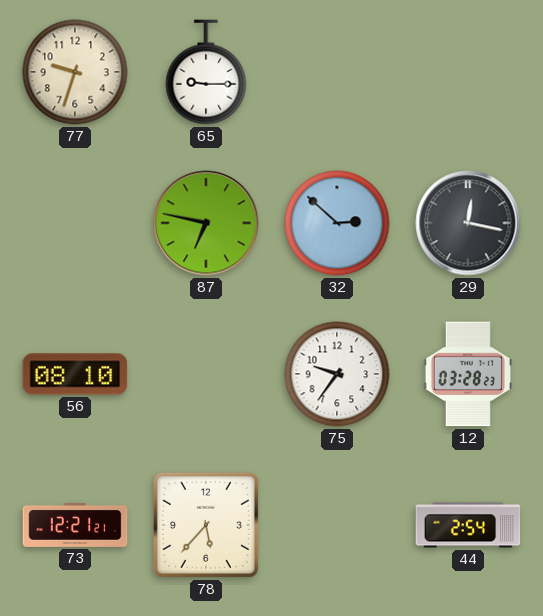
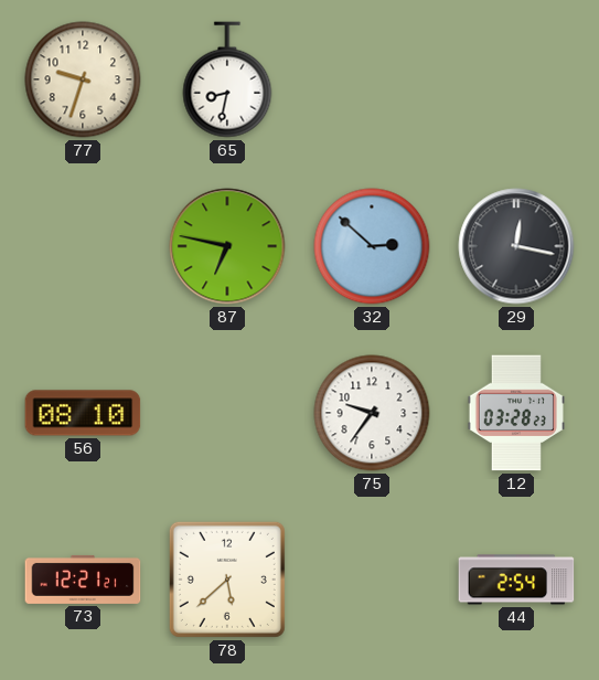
65: 9:15 -> 8:32 (227, 79)
78: 5:37 -> 5:38 (227, 580)
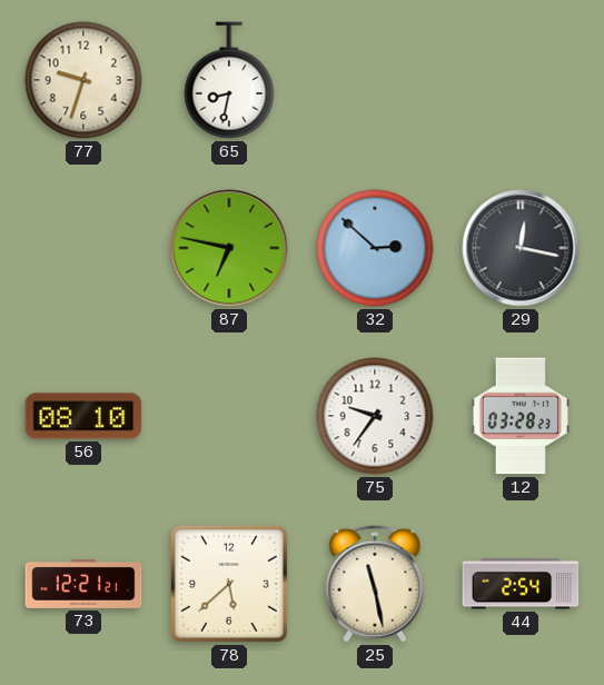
25: none -> 11:28 (375, 584)
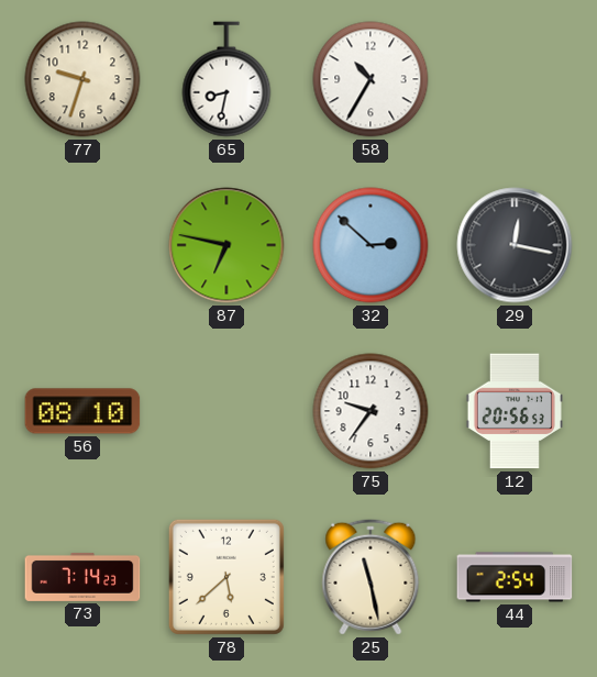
58: none -> 10:35 (371, 79)
12: 03:28 -> 20:56 (515, 411)
73: 12:21 -> 7:14 (82, 577)
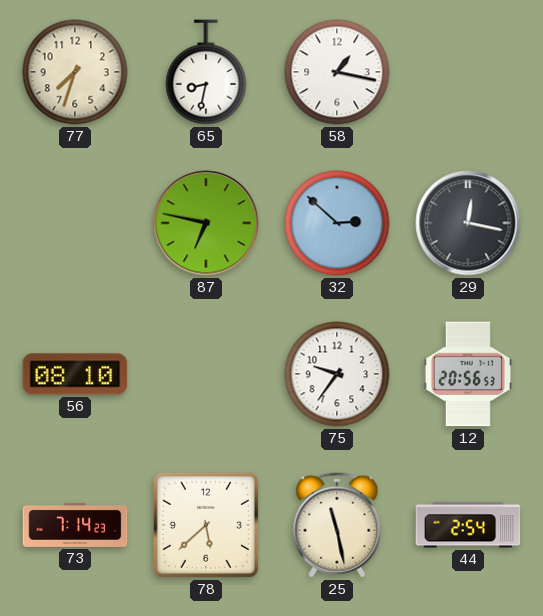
77: 9:33 -> 7:33 (75, 72)
58: 10:35 -> 1:17 (337, 72)
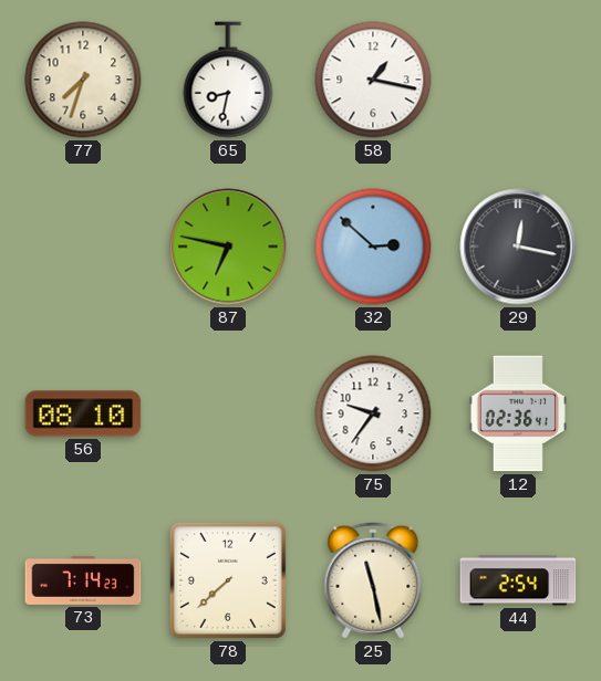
12: 20:56 -> 02:36 (518, 413)
78: 5:38 -> 7:38 (228, 580)
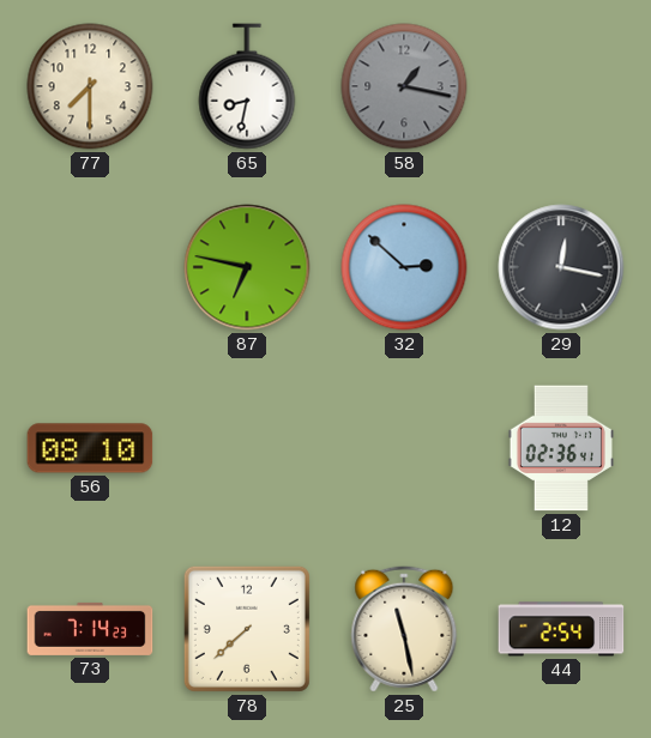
77: 7:33 -> 7:30 (90, 86)
58 dial: white -> grey (404, 86)
75: 9:36 -> none (373, 413)
